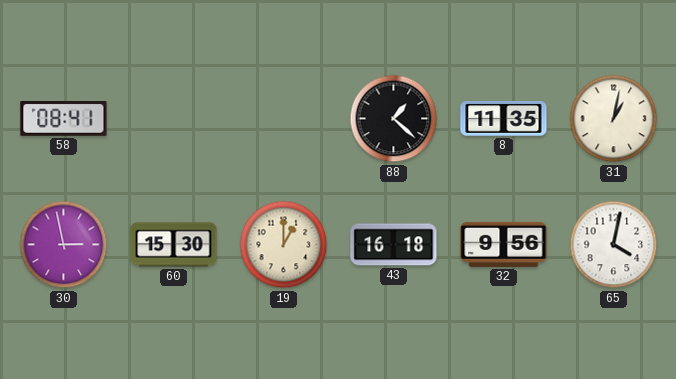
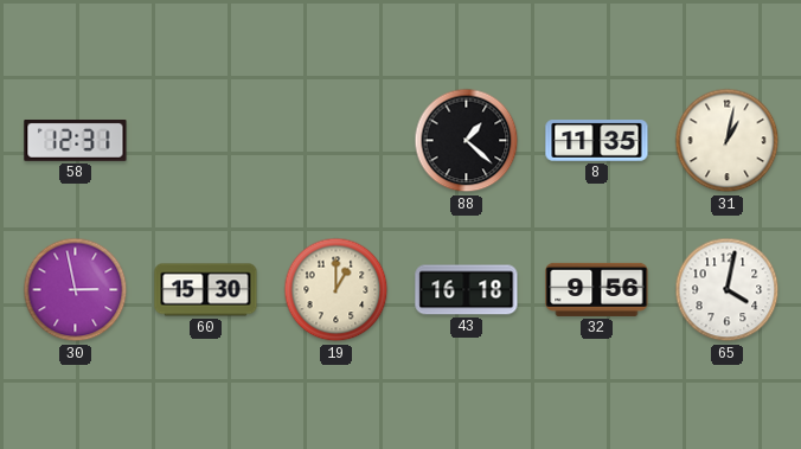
58: 08:41 -> 12:31 (76, 141)
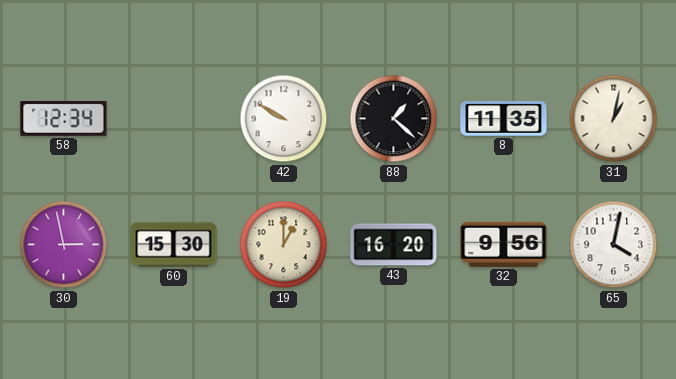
58: 12:31 -> 12:34 (64, 119)
42: none -> 9:50 (284, 119)
43: 16:18 -> 16:20 (394, 245)
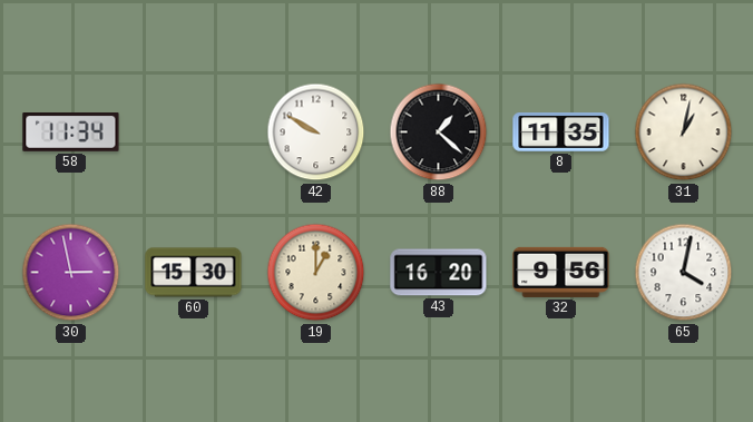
58: 12:34 -> 11:34 (71, 133)
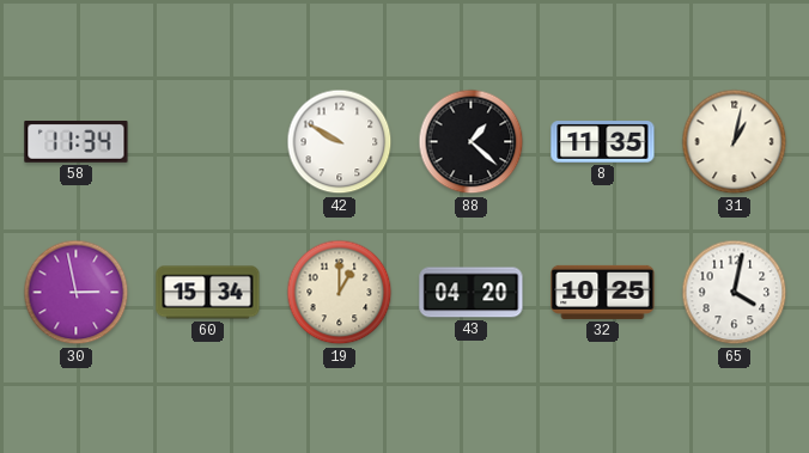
60: 15:30 -> 15:34 (208, 293)
43: 16:20 -> 04:20 (472, 293)
32: 9:56 -> 10:25 (603, 292)
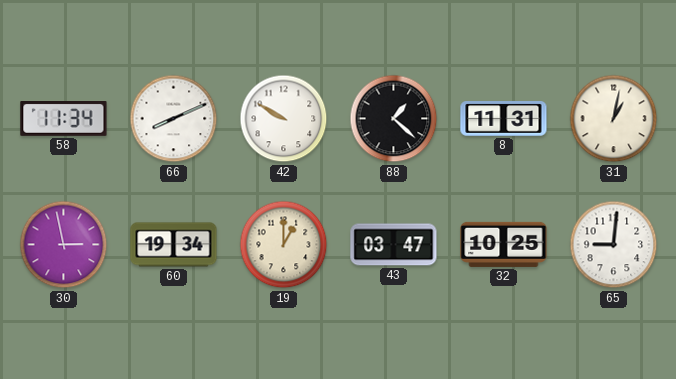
66: none -> 8:11 (174, 119)
8: 11:35 -> 11:31 (504, 119)
60: 15:34 -> 19:34 (174, 245)
43: 04:20 -> 03:47 (394, 245)
65: 4:02 -> 9:01 (614, 245)
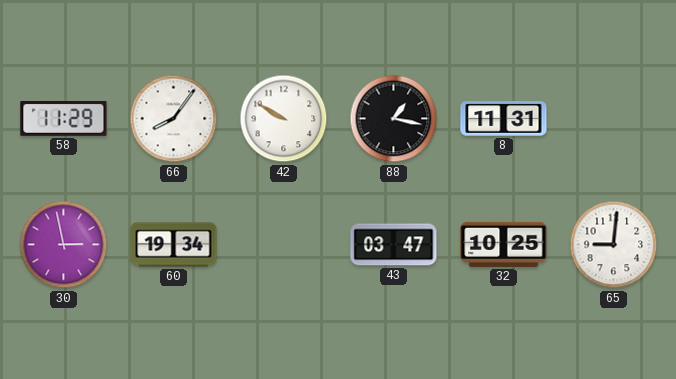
58: 11:34 -> 11:29 (64, 119)
66: 8:11 -> 8:06 (174, 119)
88: 1:22 -> 1:17 (394, 119)
31: 1:02 -> none (614, 119)
19: 1:00 -> none (284, 245)
